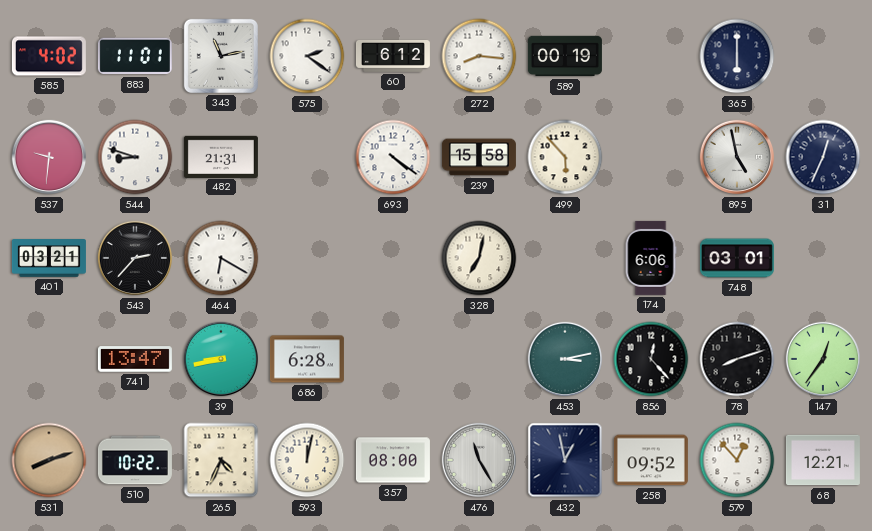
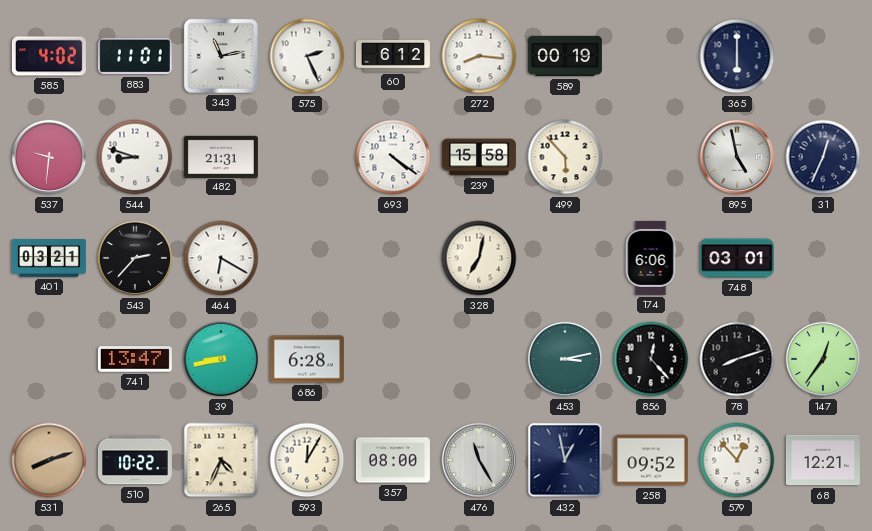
575: 2:21 -> 2:26 (307, 56)
593: 12:02 -> 12:05 (307, 460)
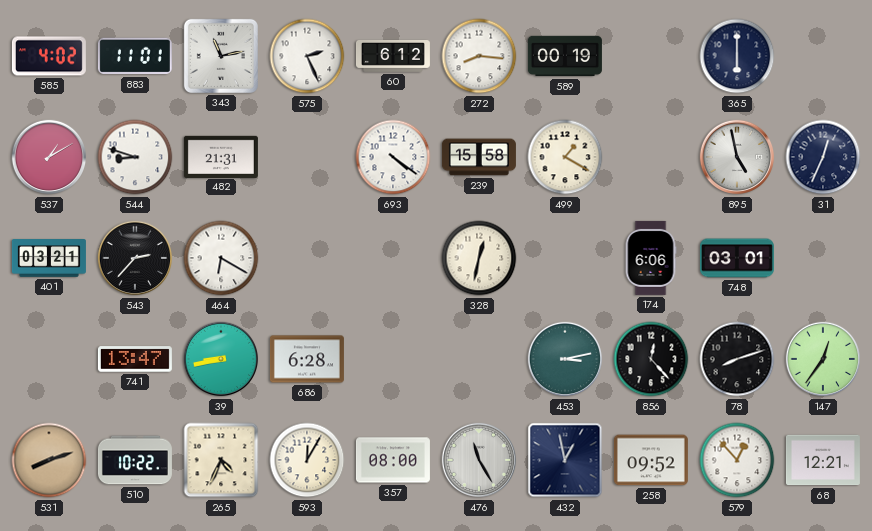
537: 9:31 -> 1:10 (49, 157)
499: 5:53 -> 1:20 (565, 157)
328: 7:02 -> 12:32 (479, 258)
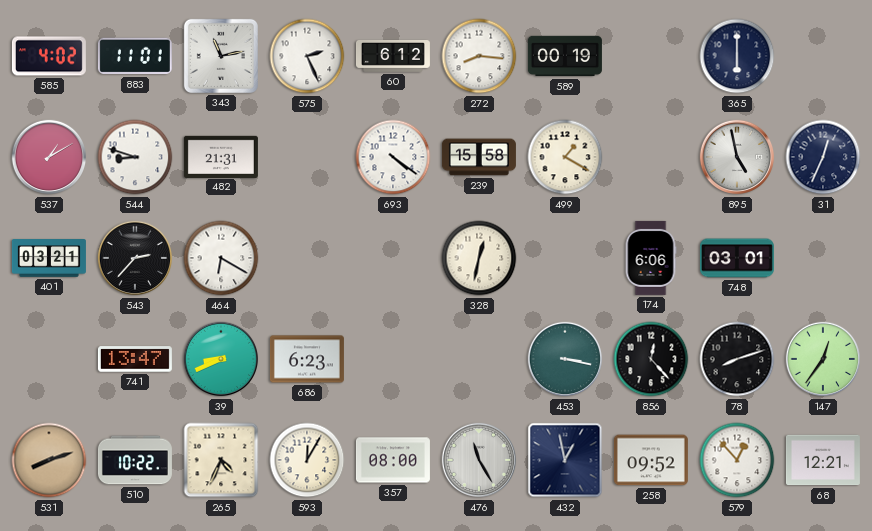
39: 8:43 -> 8:41 (221, 359)
686: 6:28 -> 6:23 (307, 359)
453: 3:13 -> 3:17 (565, 359)
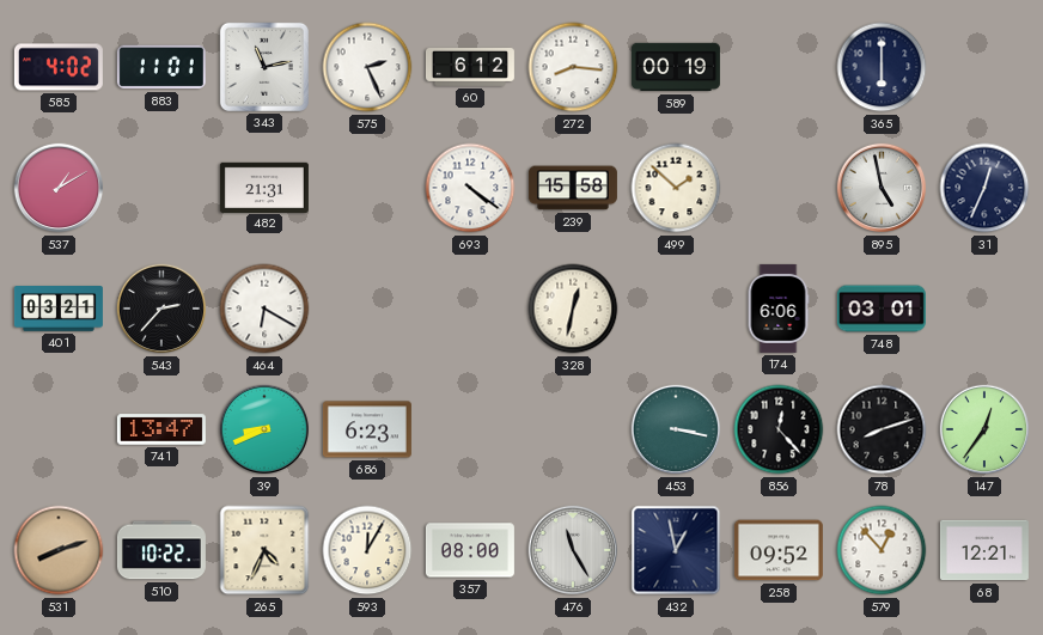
544: 8:48 -> none (135, 157)
499: 1:20 -> 1:52 (676, 188)
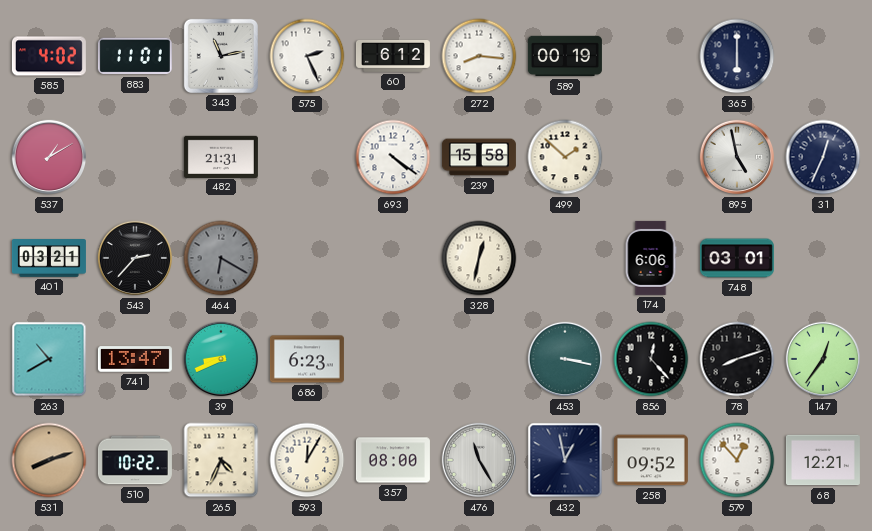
464 dial: white -> grey (221, 258)
263: none -> 10:40 (49, 359)
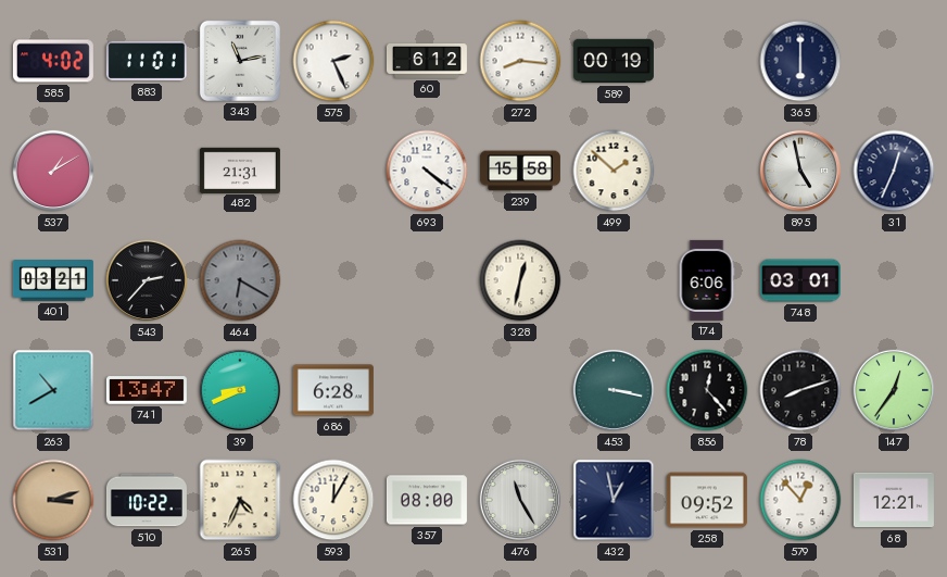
686: 6:23 -> 6:28 (333, 390)
531: 8:12 -> 3:12 (53, 500)
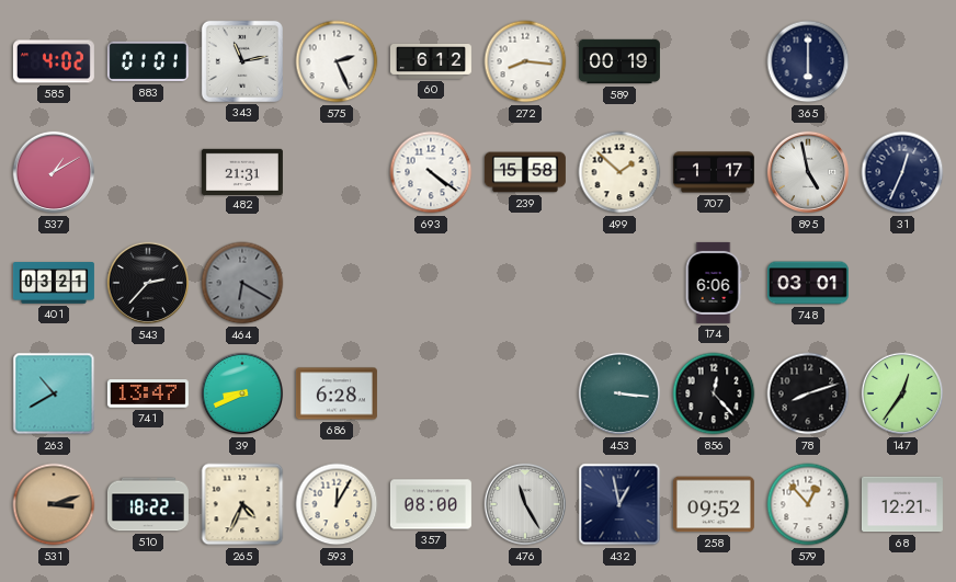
883: 11:01 -> 01:01 (148, 61)
707: none -> 1:17 (714, 172)
328: 12:32 -> none (520, 280)
453: 3:17 -> 3:16 (619, 393)
510: 10:22 -> 18:22 (148, 504)
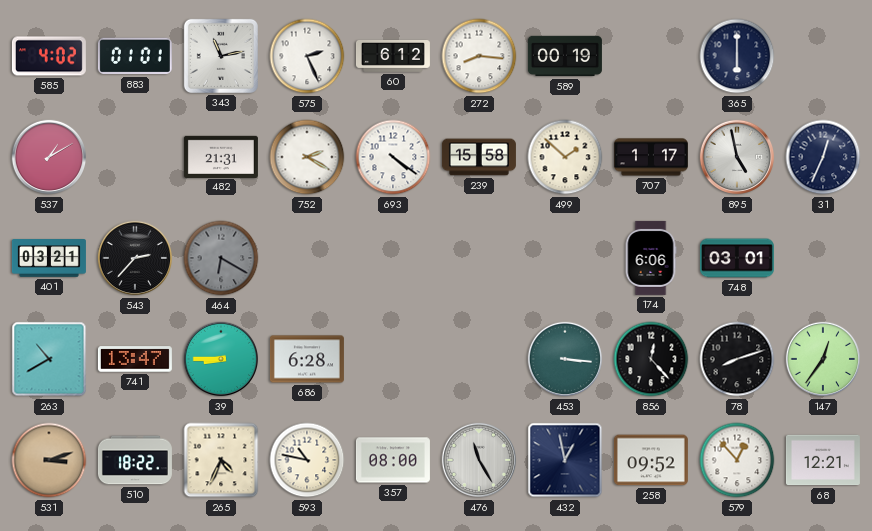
752: none -> 2:20 (307, 157)
39: 8:41 -> 8:45 (221, 359)
593: 12:05 -> 10:47 (307, 460)
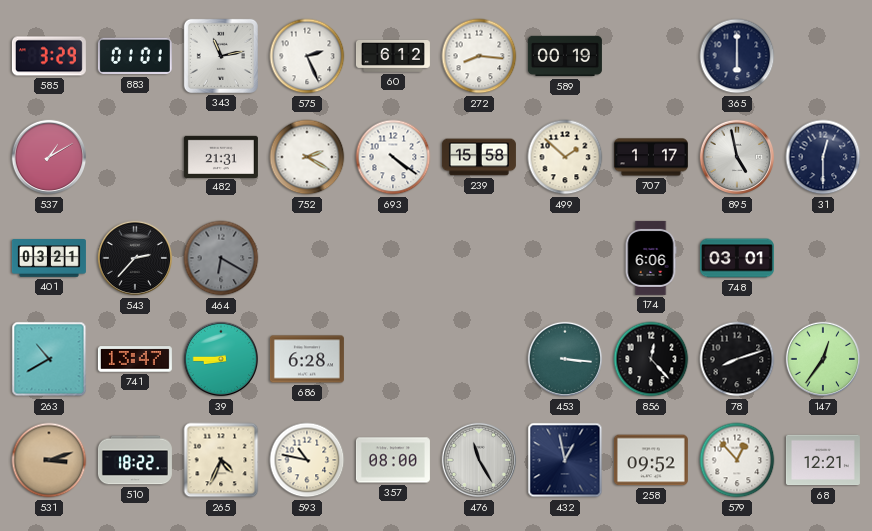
585: 4:02 -> 3:29 (49, 56)
31: 12:34 -> 12:30 (823, 157)
